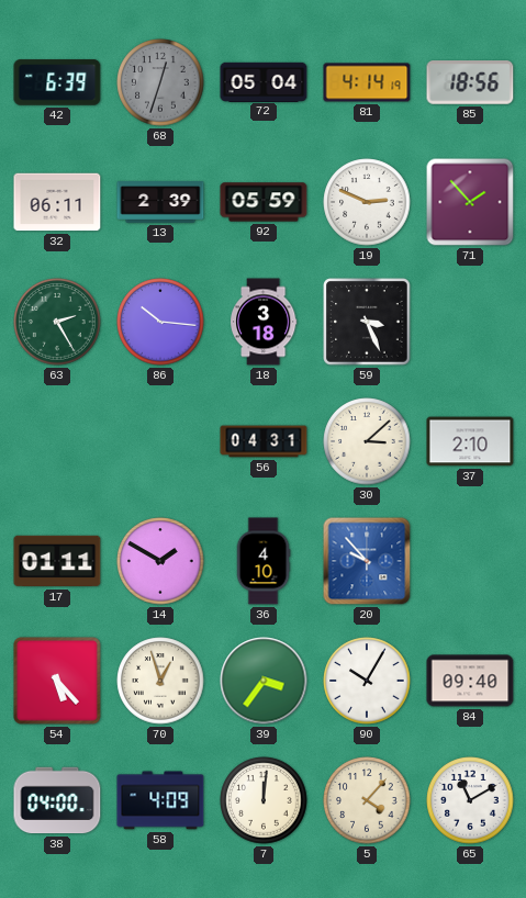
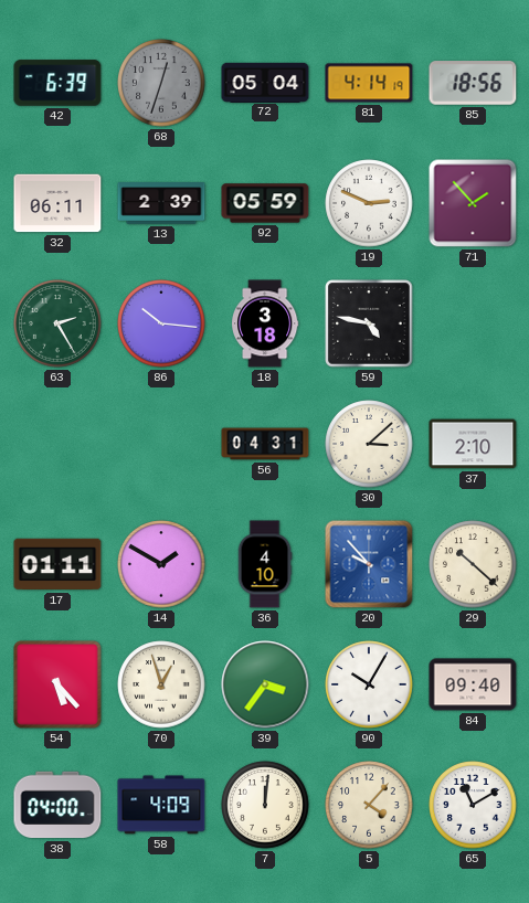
59: 3:26 -> 4:47 (369, 323)
29: none -> 10:22 (473, 564)
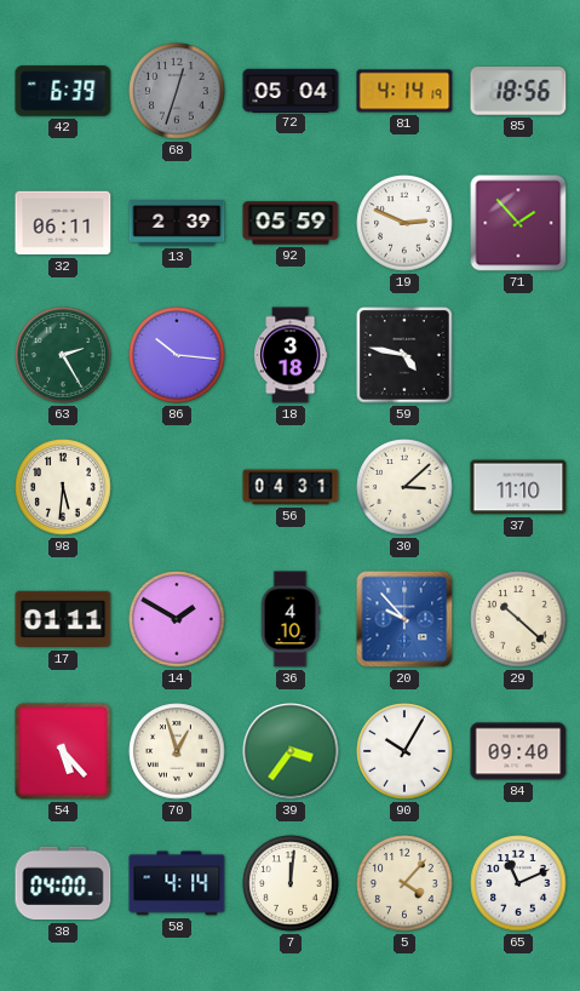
98: none -> 5:31 (63, 487)
37: 2:10 -> 11:10 (518, 487)
58: 4:09 -> 4:14 (177, 883)
65: 11:10 -> 11:11 (518, 883)
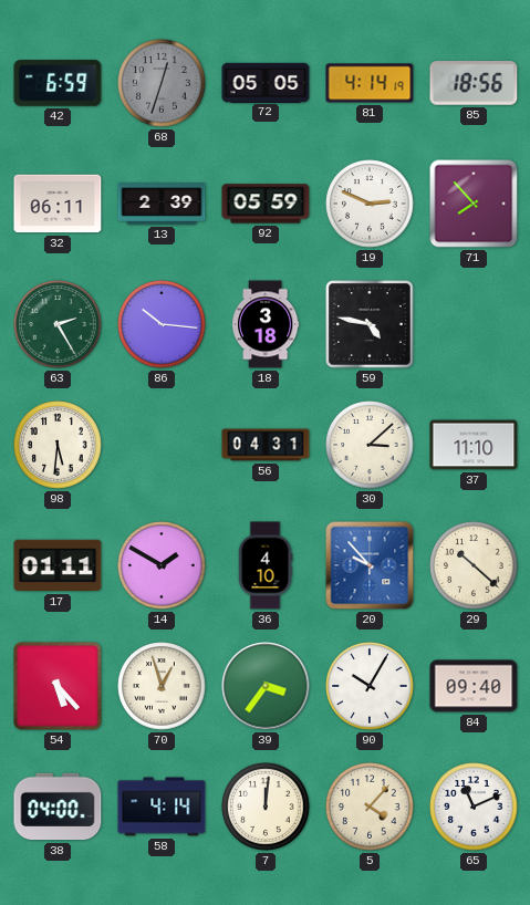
42: 6:39 -> 6:59 (58, 83)
72: 05:04 -> 05:05 (266, 82)
71: 1:53 -> 7:53 (474, 204)
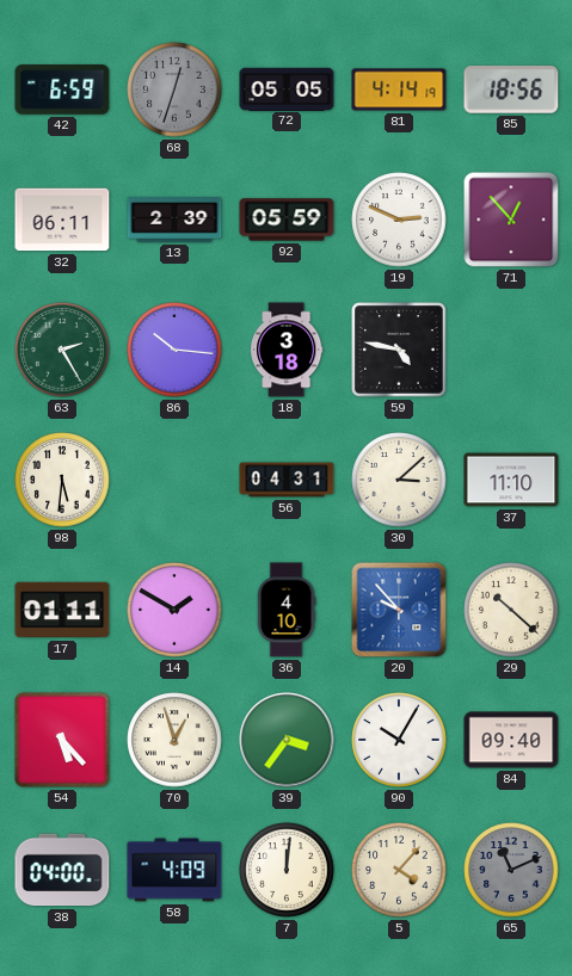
71: 7:53 -> 12:53 (511, 220)
58: 4:14 -> 4:09 (174, 870)
65 dial: white -> grey (511, 870)
